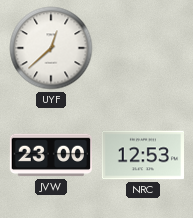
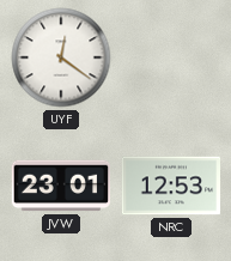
UYF: 12:38 -> 12:21 (61, 57)
JVW: 23:00 -> 23:01 (60, 186)
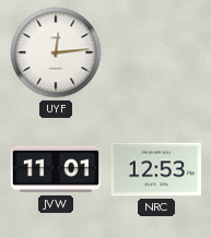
UYF: 12:21 -> 12:14 (56, 52)
JVW: 23:01 -> 11:01 (55, 169)
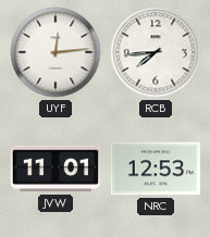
RCB: none -> 7:44 (156, 52)
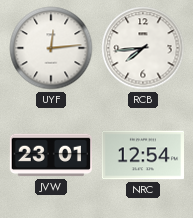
JVW: 11:01 -> 23:01 (50, 155)
NRC: 12:53 -> 12:54 (142, 155)
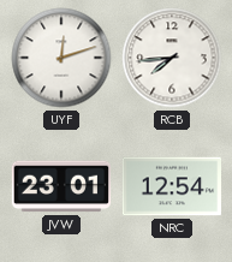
UYF: 12:14 -> 12:12 (61, 58)
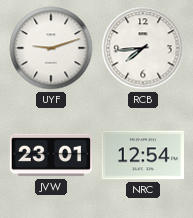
UYF: 12:12 -> 9:12 (51, 48)
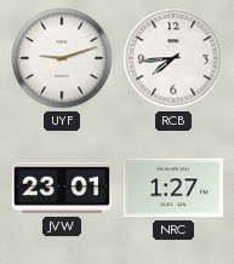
NRC: 12:54 -> 1:27 (172, 188)
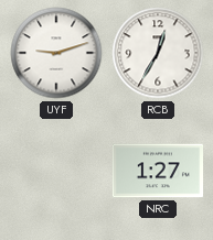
RCB: 7:44 -> 12:35 (158, 53)
JVW: 23:01 -> none (61, 188)
